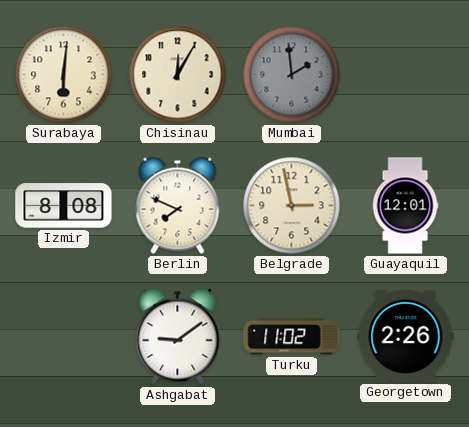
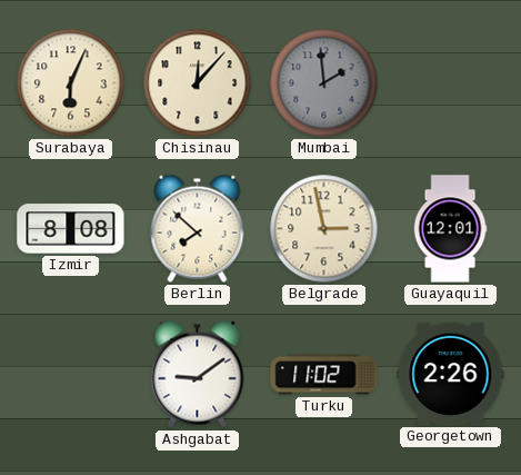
Surabaya: 6:01 -> 6:04 (71, 83)
Chisinau: 12:05 -> 12:07 (198, 83)
Berlin: 7:49 -> 7:52 (198, 228)
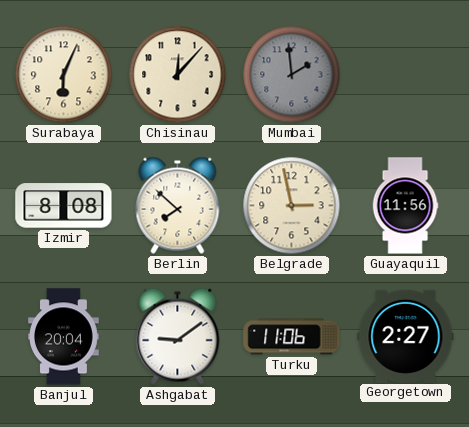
Guayaquil: 12:01 -> 11:56 (405, 206)
Banjul: none -> 20:04 (64, 337)
Turku: 11:02 -> 11:06 (292, 337)
Georgetown: 2:26 -> 2:27 (406, 336)
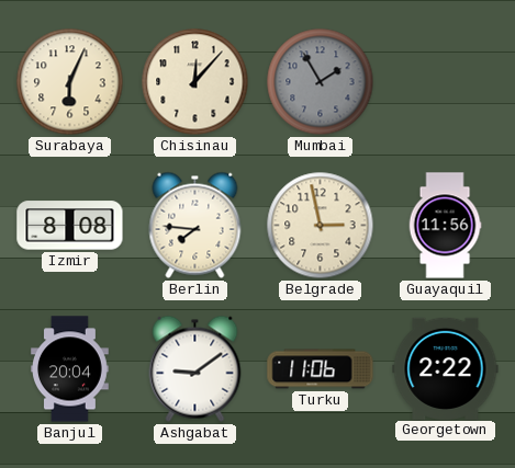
Mumbai: 1:59 -> 1:55 (321, 82)
Berlin: 7:52 -> 7:46 (195, 225)
Georgetown: 2:27 -> 2:22 (446, 368)
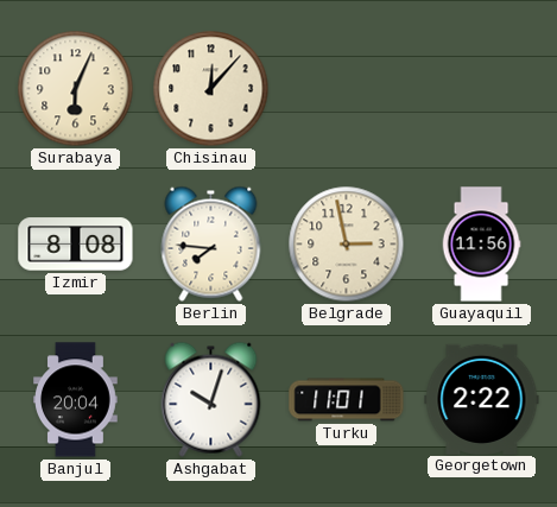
Mumbai: 1:55 -> none (321, 82)
Ashgabat: 9:09 -> 10:03 (211, 399)
Turku: 11:06 -> 11:01 (347, 400)
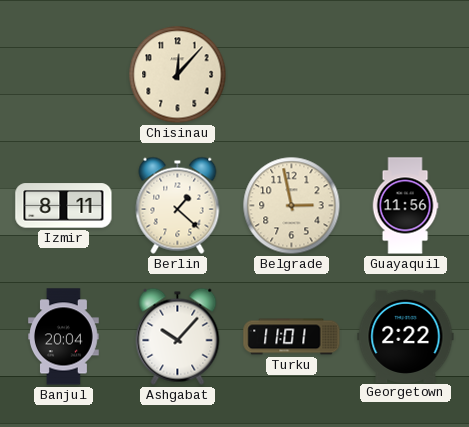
Surabaya: 6:04 -> none (76, 89)
Izmir: 8:08 -> 8:11 (64, 206)
Berlin: 7:46 -> 1:22 (178, 205)
Ashgabat: 10:03 -> 10:07 (178, 336)
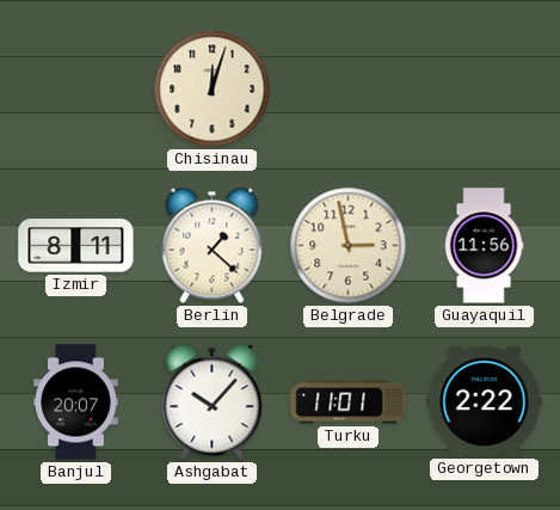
Chisinau: 12:07 -> 12:03 (213, 90)
Banjul: 20:04 -> 20:07 (76, 403)
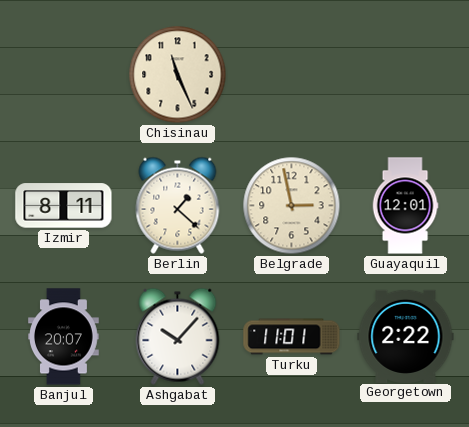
Chisinau: 12:03 -> 11:26 (178, 75)
Guayaquil: 11:56 -> 12:01 (405, 206)
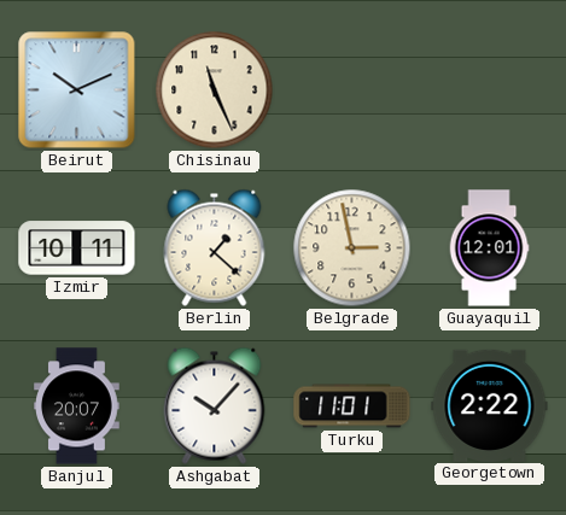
Beirut: none -> 10:11 (77, 90)
Izmir: 8:11 -> 10:11 (77, 248)
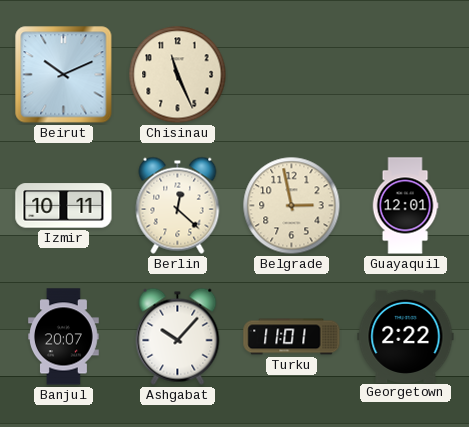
Berlin: 1:22 -> 12:22 (178, 205)
